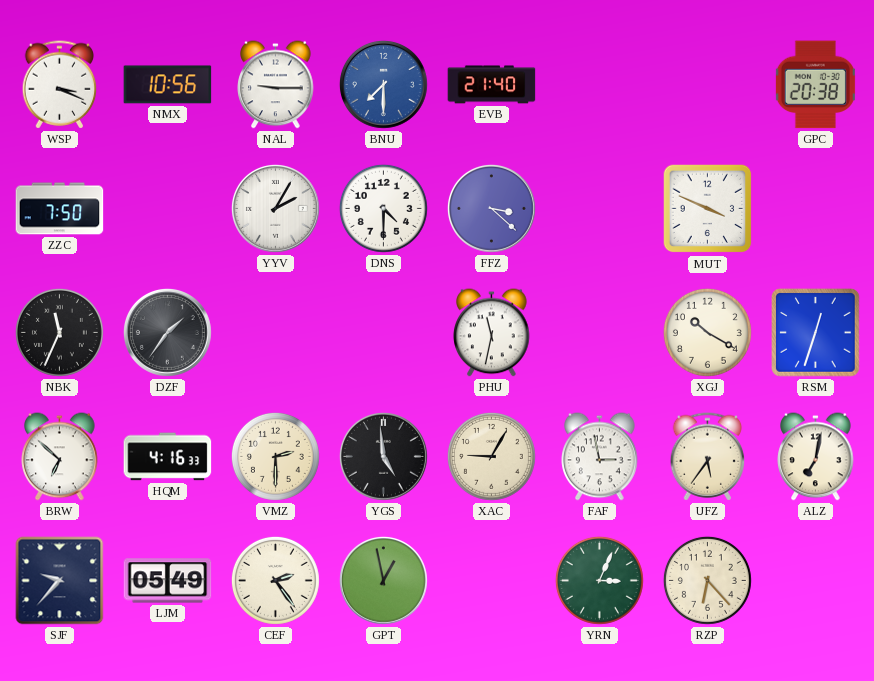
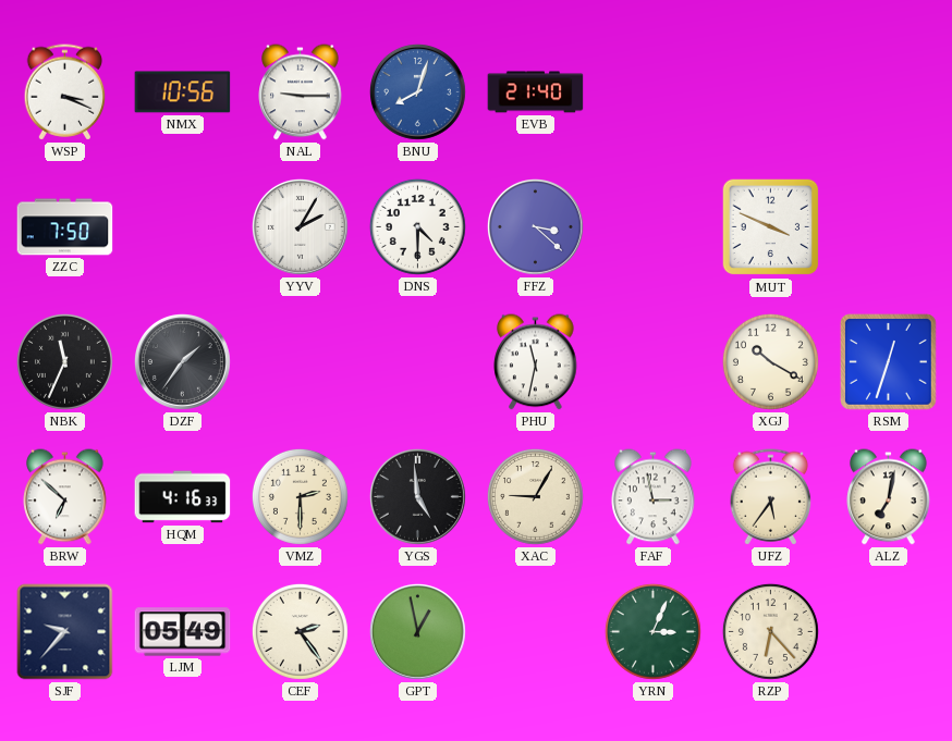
BNU: 7:30 -> 8:03 (417, 91)
GPC: 20:38 -> none (815, 85)
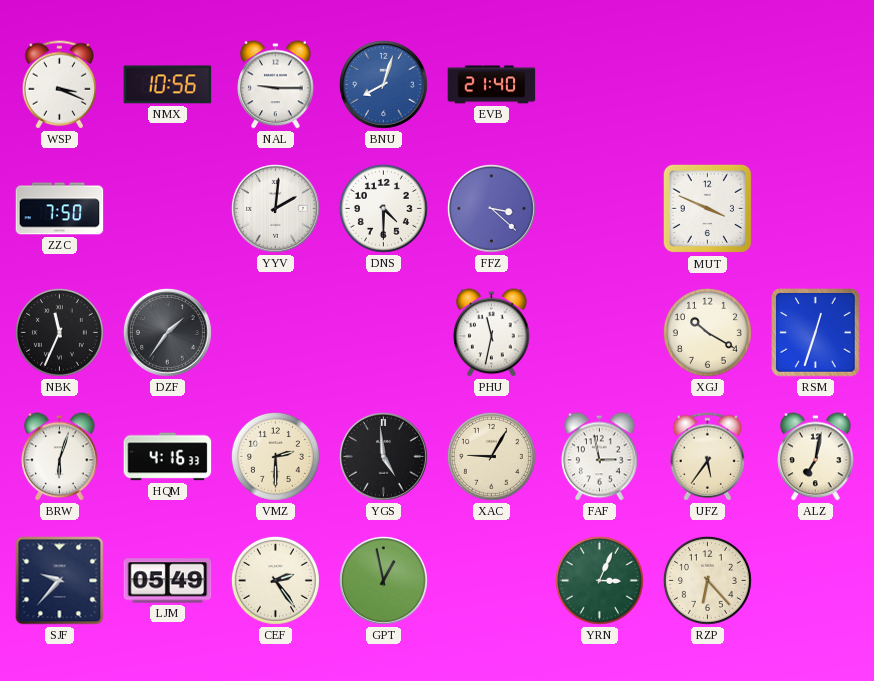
YYV: 2:05 -> 2:01 (275, 208)
BRW: 6:52 -> 6:03 (60, 457)
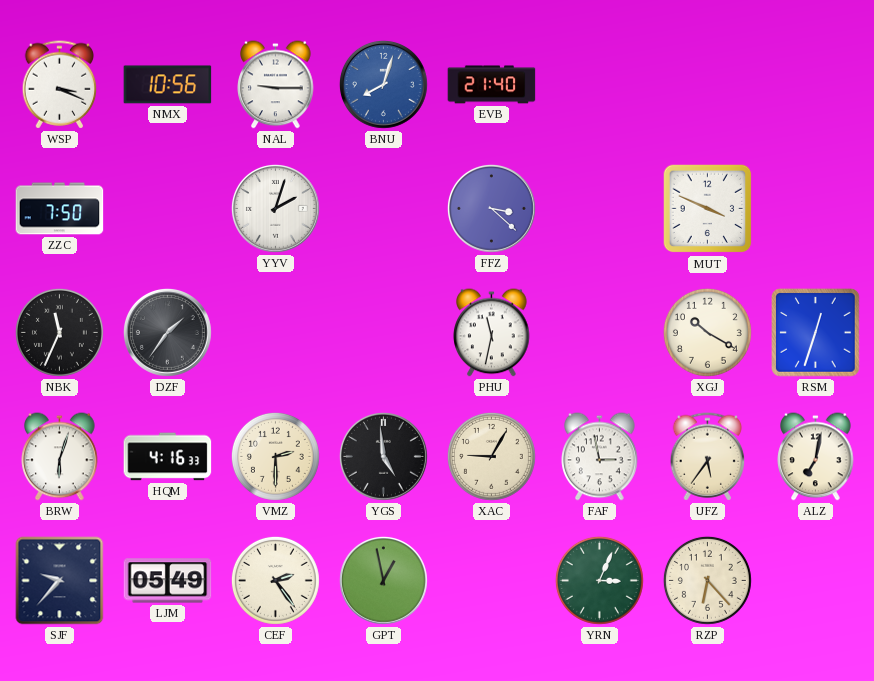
YYV: 2:01 -> 2:03 (275, 208)
DNS: 4:30 -> none (383, 208)
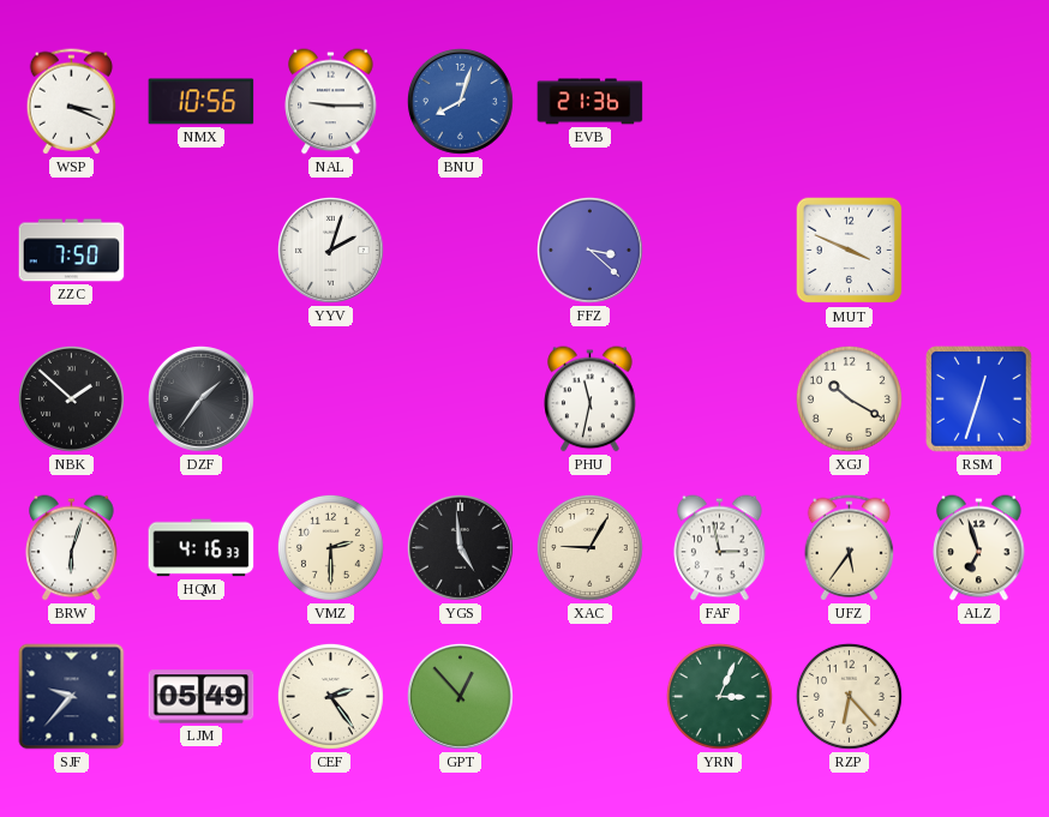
EVB: 21:40 -> 21:36 (591, 102)
NBK: 11:34 -> 1:52 (71, 398)
ALZ: 7:02 -> 6:57 (979, 548)
GPT: 12:58 -> 12:53 (460, 696)
